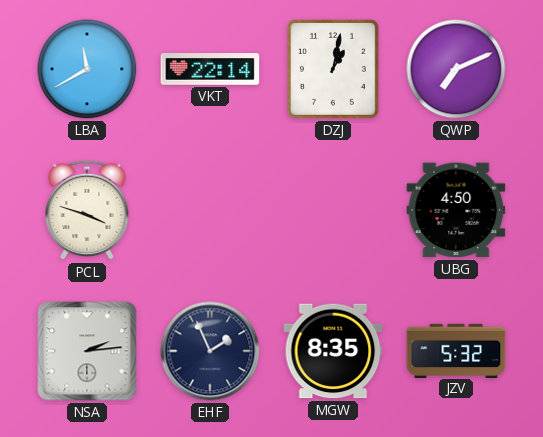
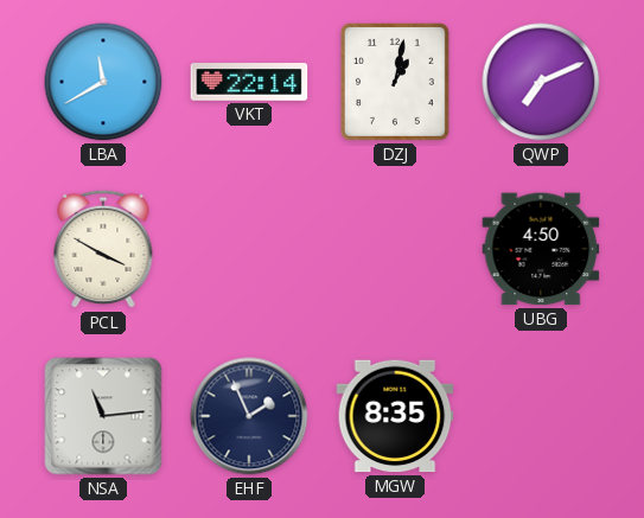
PCL: 3:48 -> 3:50 (103, 249)
NSA: 2:14 -> 11:14 (103, 416)
JZV: 5:32 -> none (456, 350)
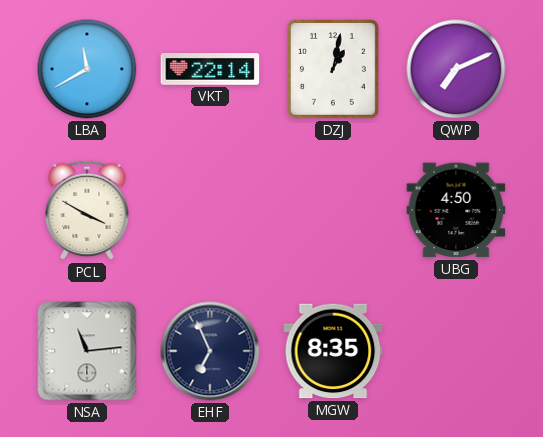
EHF: 1:56 -> 6:56 (210, 351)
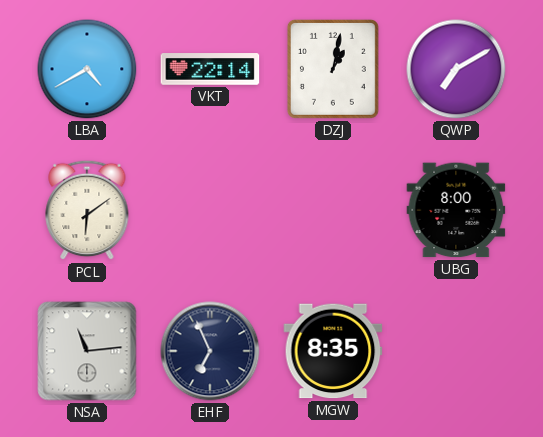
LBA: 11:40 -> 4:40 (87, 69)
QWP: 7:11 -> 7:10 (456, 69)
PCL: 3:50 -> 6:09 (87, 210)
UBG: 4:50 -> 8:00 (456, 210)
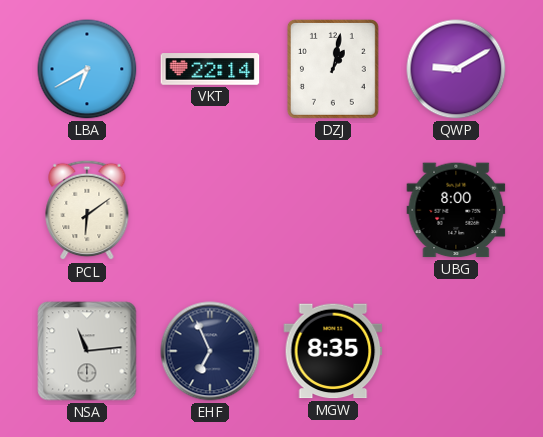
LBA: 4:40 -> 6:40 (87, 69)
QWP: 7:10 -> 9:10 (456, 69)
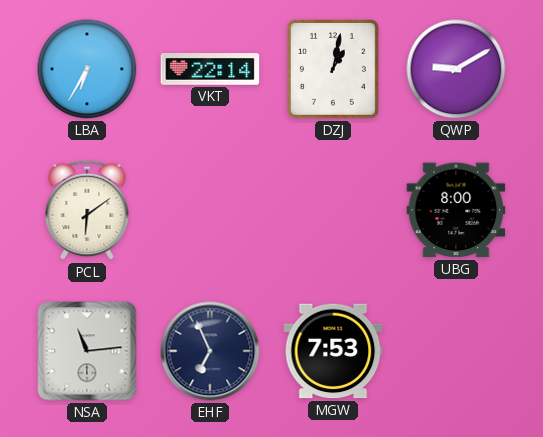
LBA: 6:40 -> 6:35 (87, 69)
MGW: 8:35 -> 7:53 (333, 351)
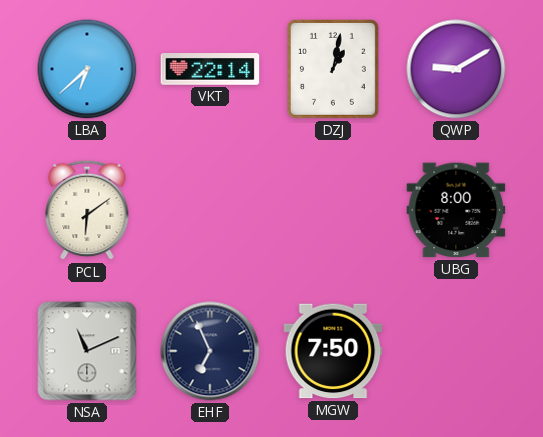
LBA: 6:35 -> 6:38 (87, 69)
NSA: 11:14 -> 11:11 (87, 351)
MGW: 7:53 -> 7:50 (333, 351)
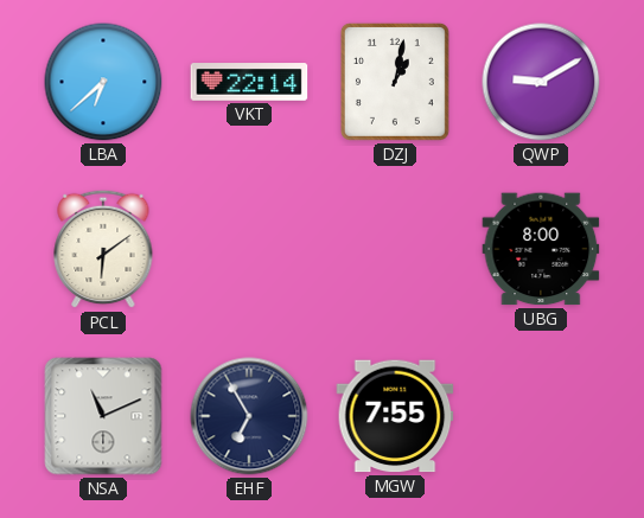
EHF: 6:56 -> 6:55 (249, 416)
MGW: 7:50 -> 7:55 (395, 416)
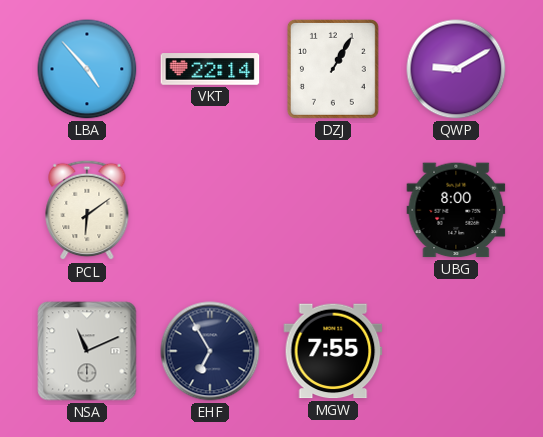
LBA: 6:38 -> 4:53 (87, 69)
DZJ: 1:02 -> 1:05 (333, 69)
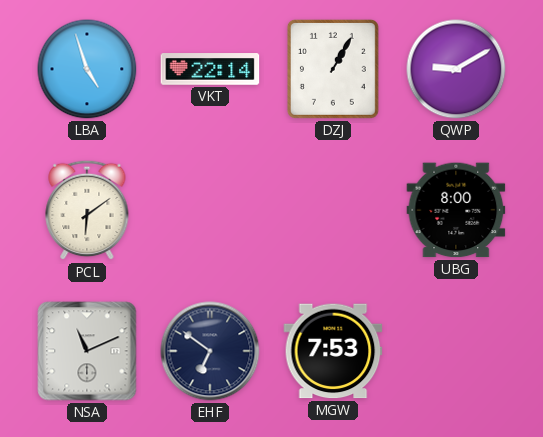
LBA: 4:53 -> 4:57 (87, 69)
EHF: 6:55 -> 6:51 (210, 351)
MGW: 7:55 -> 7:53 (333, 351)
